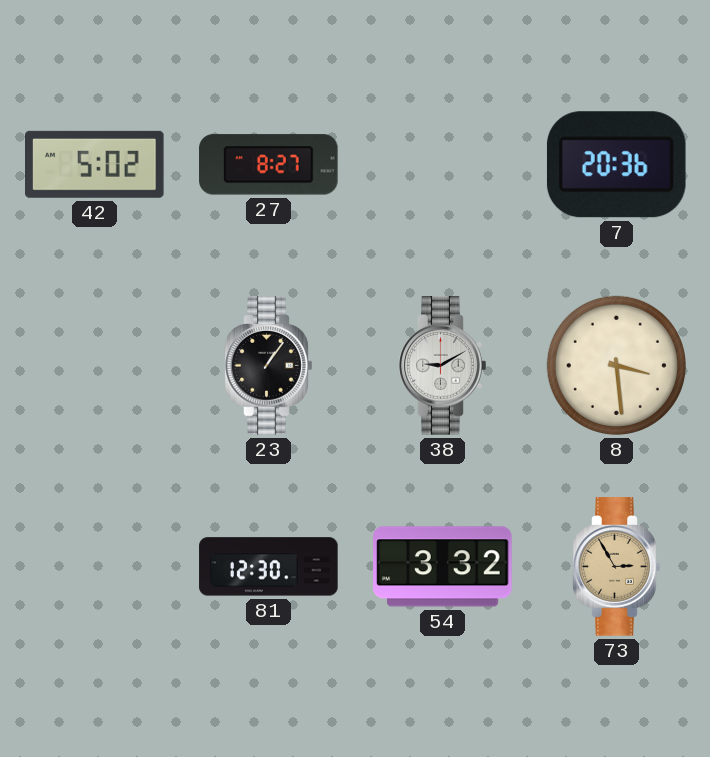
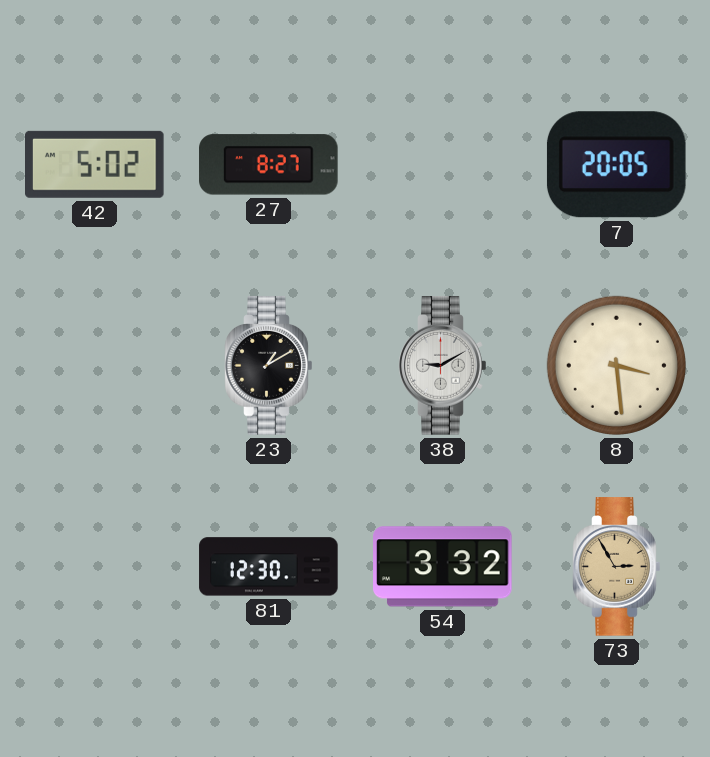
7: 20:36 -> 20:05 (616, 165)
23: 1:06 -> 1:10 (269, 366)
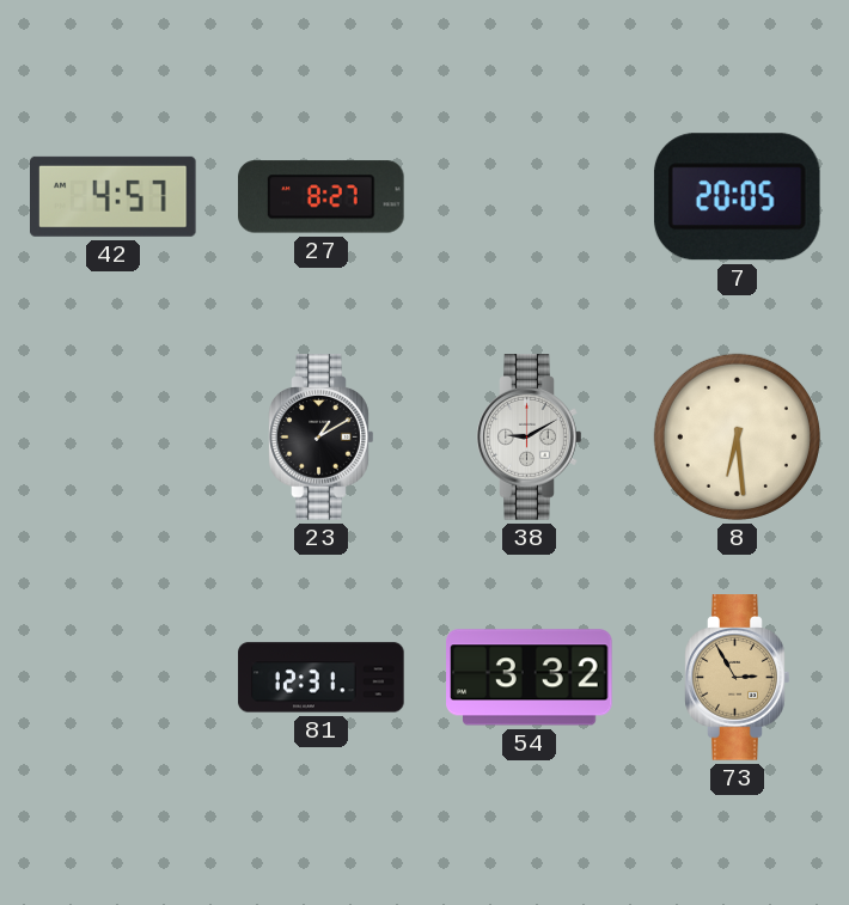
42: 5:02 -> 4:57 (114, 196)
8: 3:29 -> 6:29 (737, 436)
81: 12:30 -> 12:31 (322, 678)
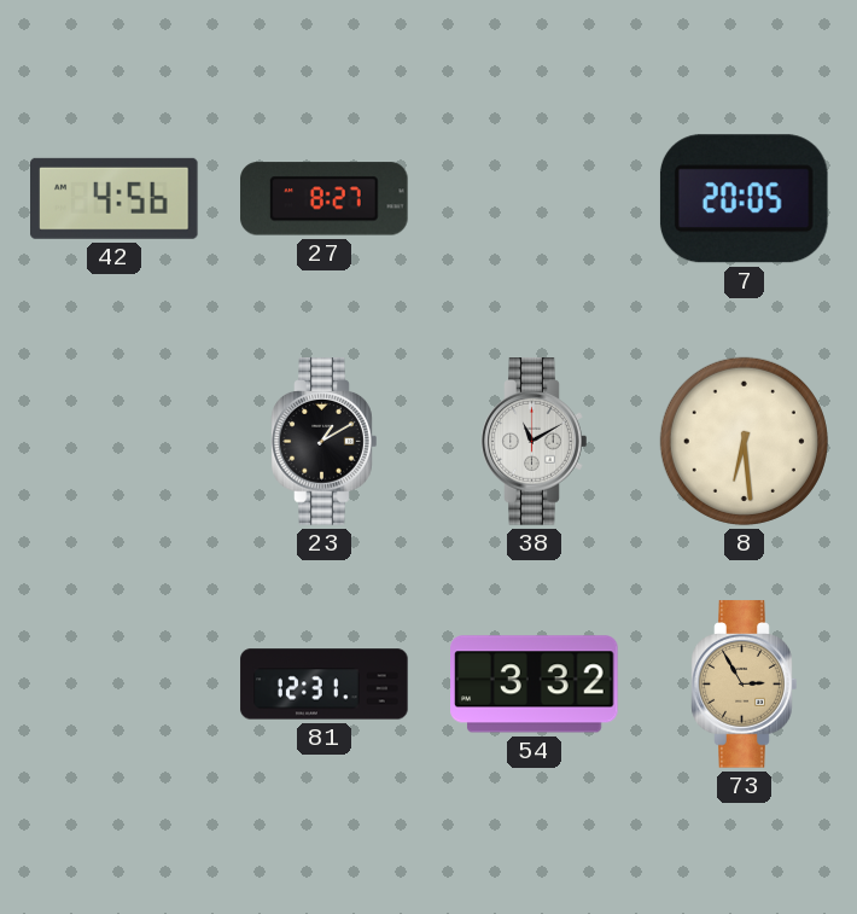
42: 4:57 -> 4:56 (115, 198)
38: 9:10 -> 11:10 (535, 442)
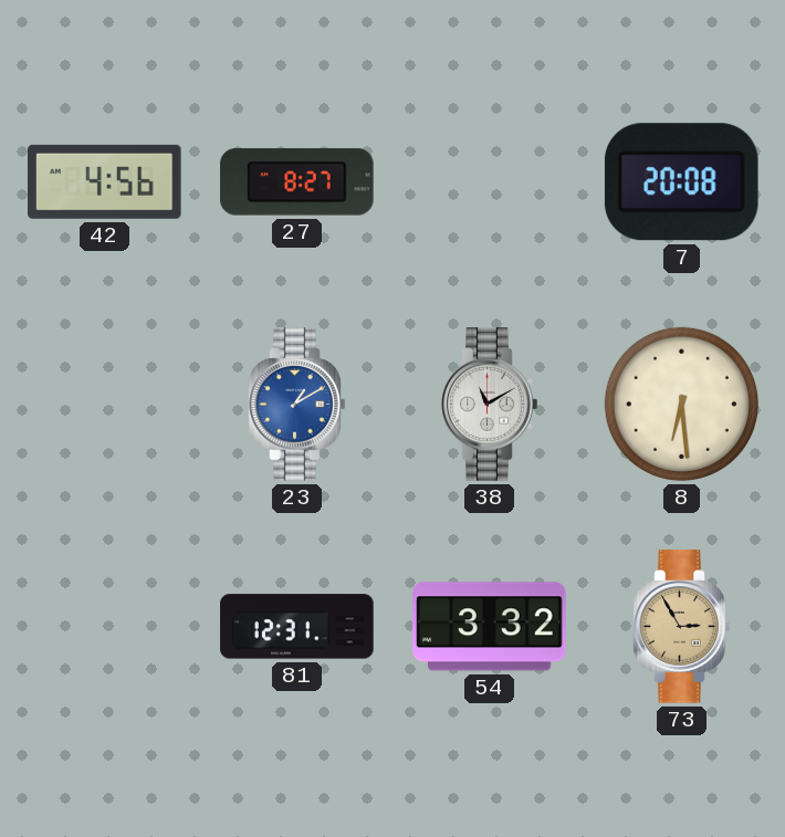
7: 20:05 -> 20:08 (681, 182)
23 dial: black -> blue (297, 405)
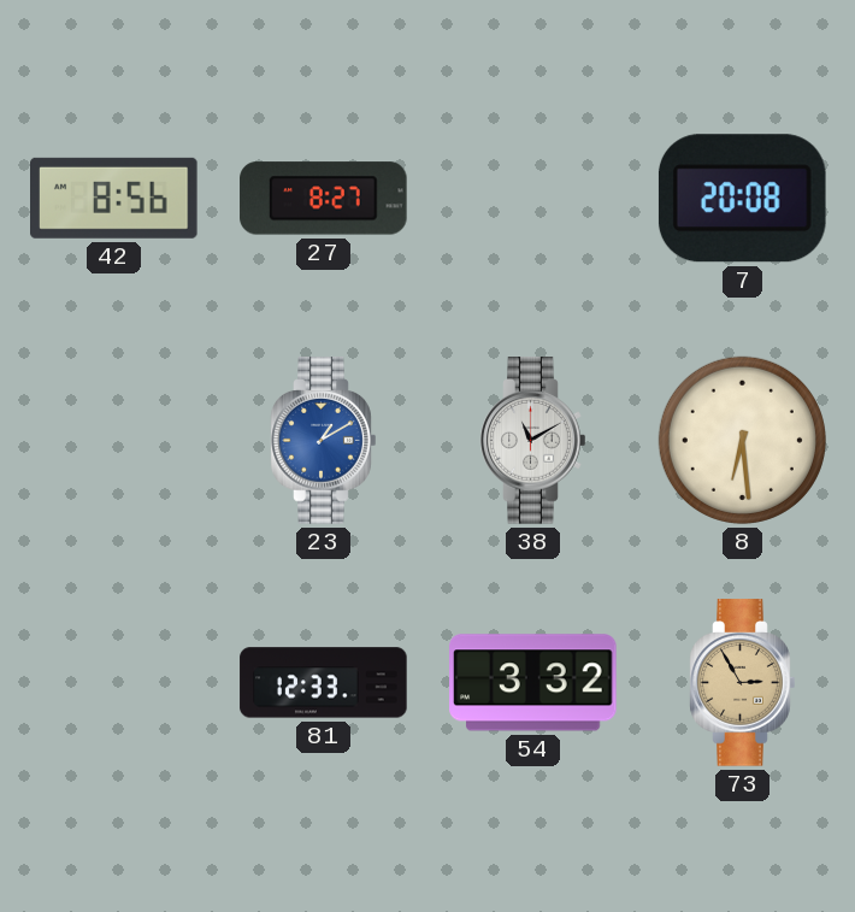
42: 4:56 -> 8:56 (114, 198)
81: 12:31 -> 12:33 (324, 683)
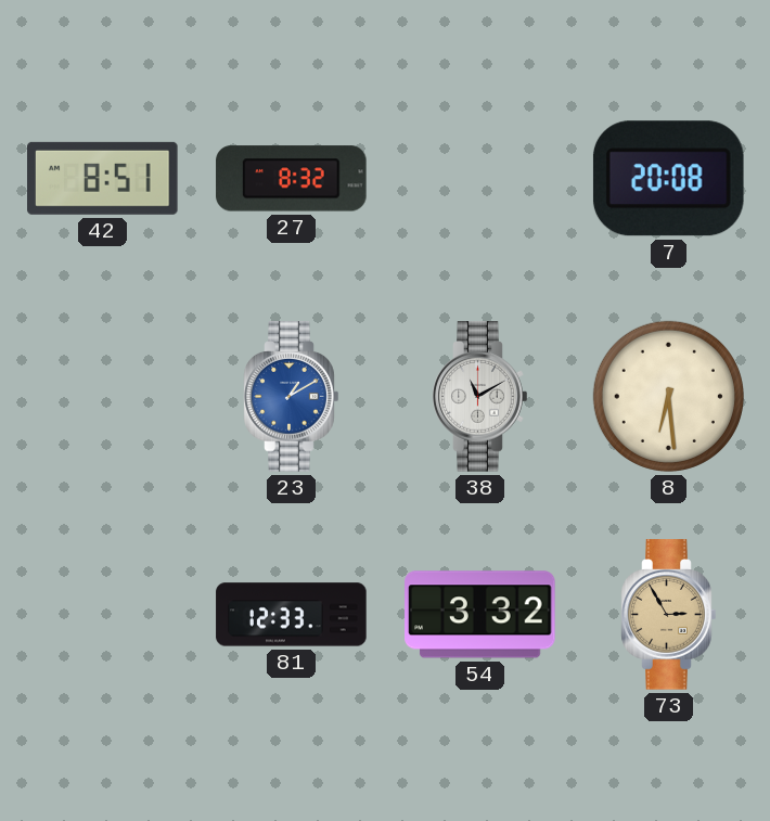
42: 8:56 -> 8:51 (103, 178)
27: 8:27 -> 8:32 (292, 179)
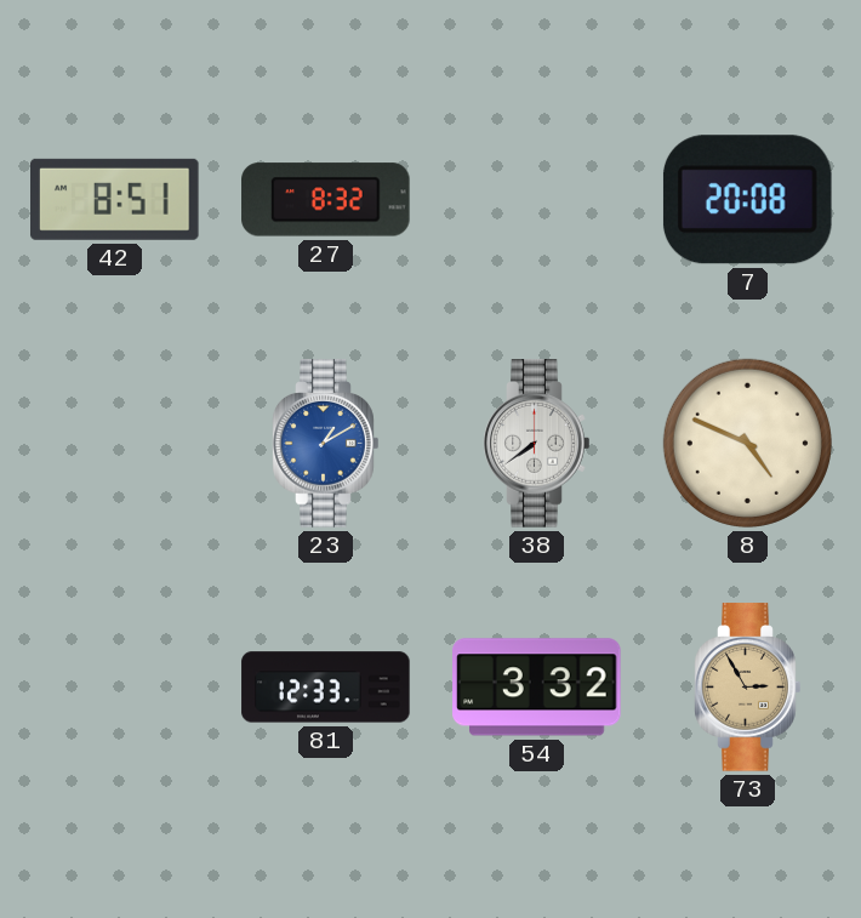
38: 11:10 -> 7:39 (537, 444)
8: 6:29 -> 4:49 (747, 443)
